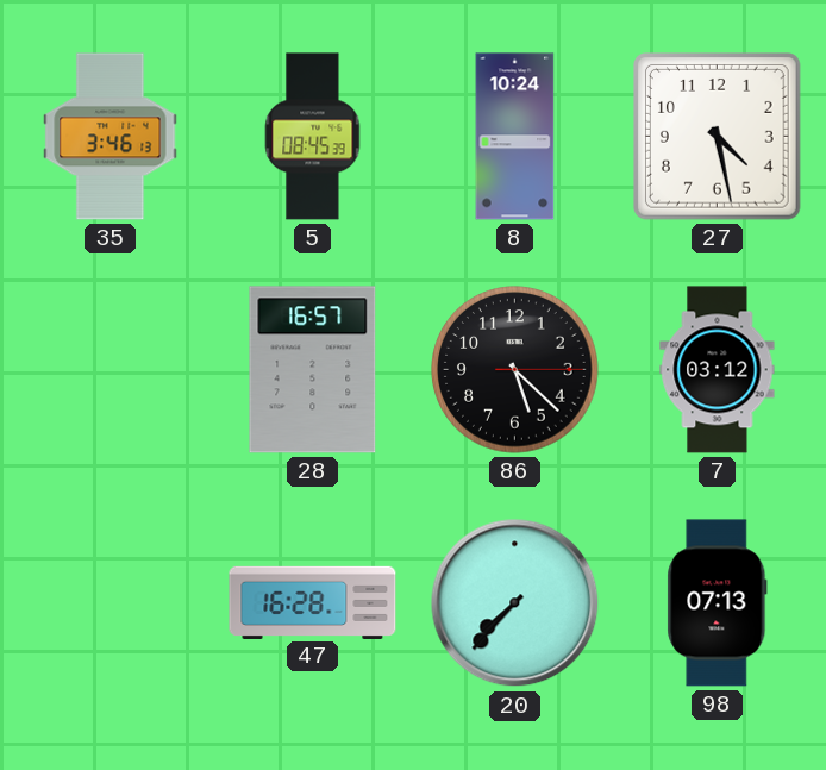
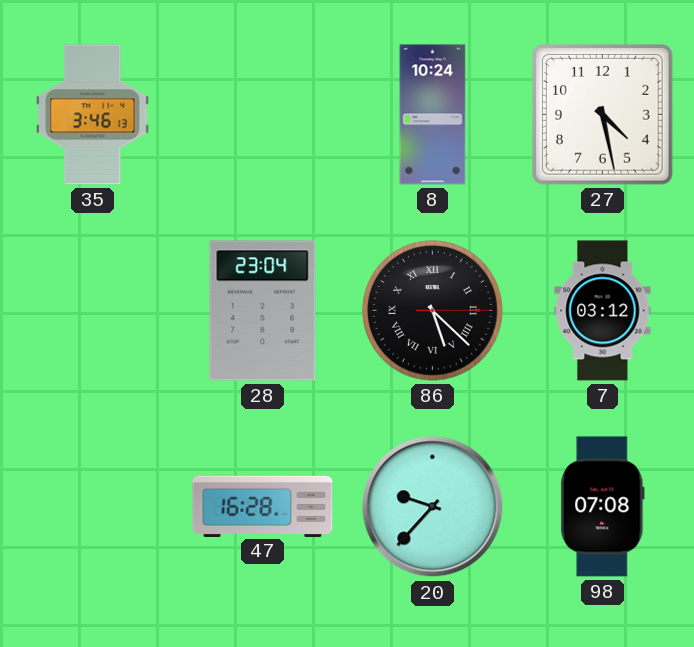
5: 08:45 -> none (313, 137)
28: 16:57 -> 23:04 (263, 311)
86 numerals: Arabic -> Roman (433, 311)
20: 7:37 -> 9:37 (433, 507)
98: 07:13 -> 07:08 (603, 507)
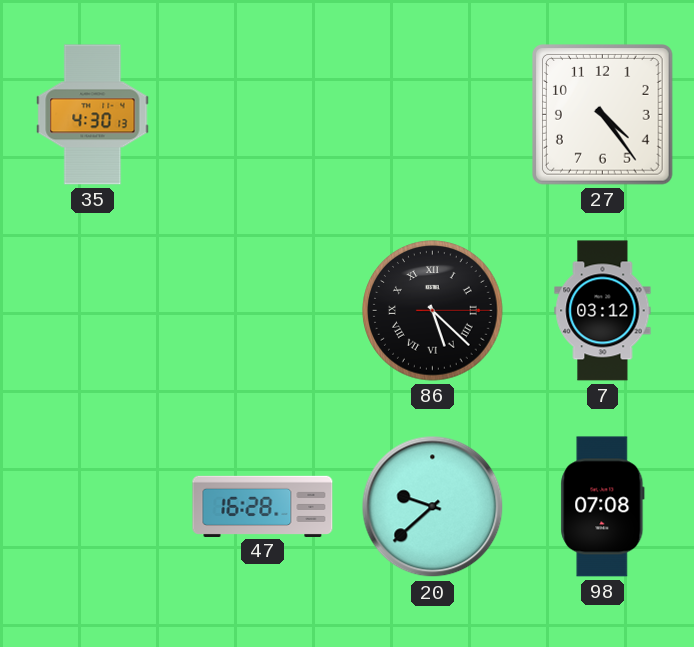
35: 3:46 -> 4:30 (93, 115)
8: 10:24 -> none (433, 115)
27: 4:28 -> 4:24 (603, 115)
28: 23:04 -> none (263, 311)
20: 9:37 -> 9:38 (433, 507)
